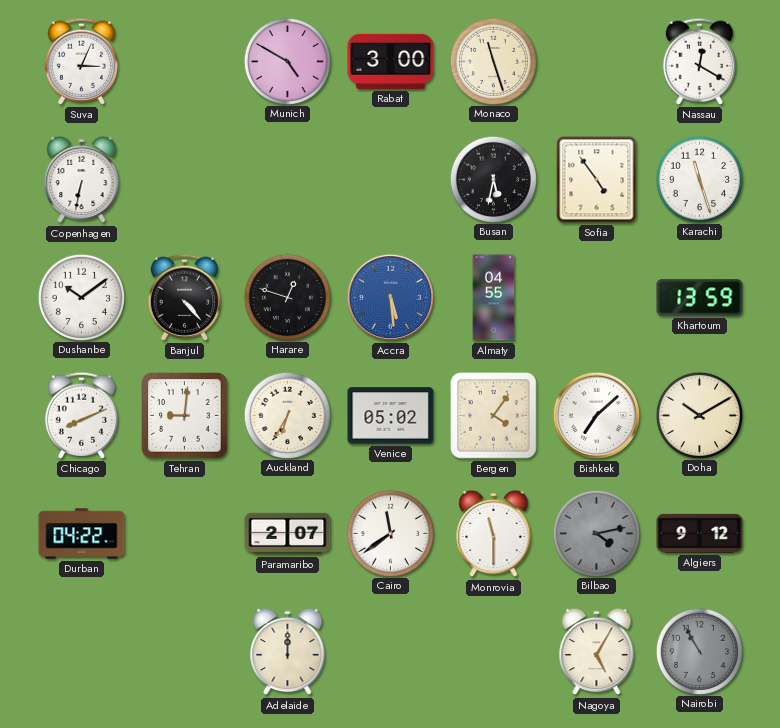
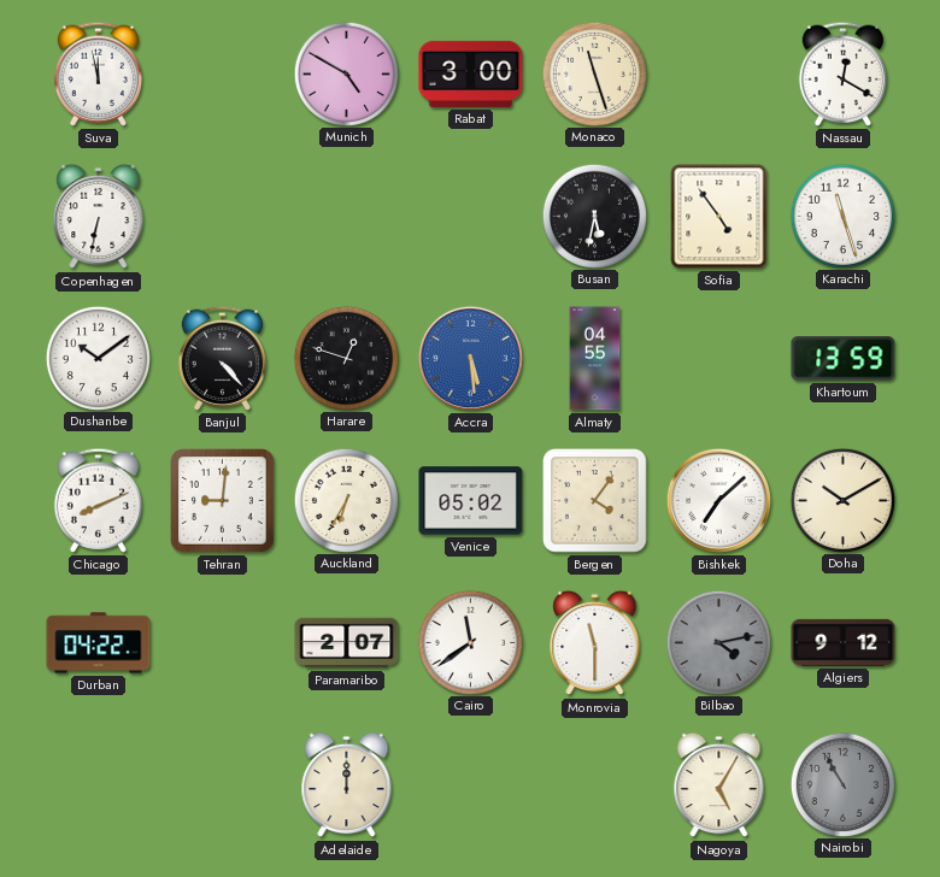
Suva: 3:04 -> 11:58 (98, 73)
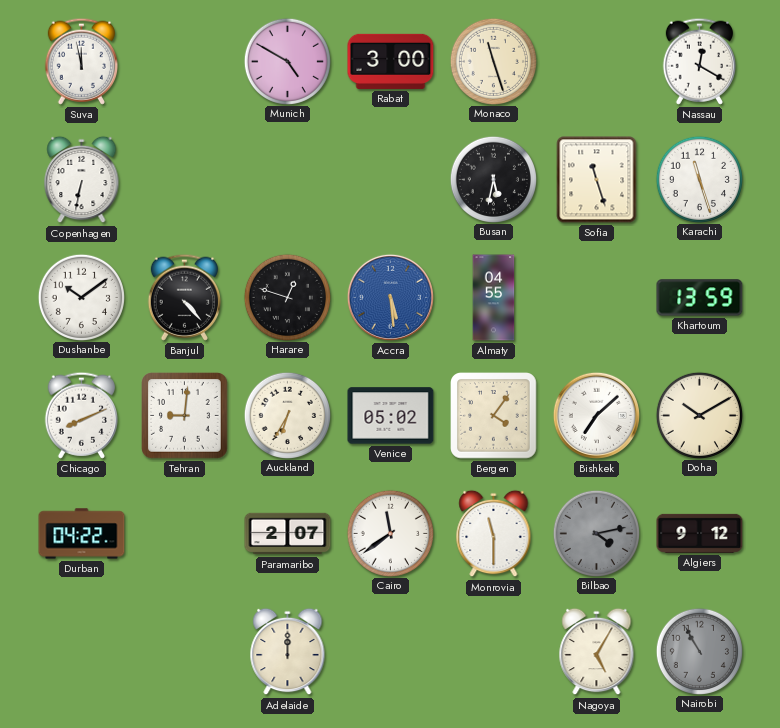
Sofia: 4:54 -> 11:27 (597, 180)
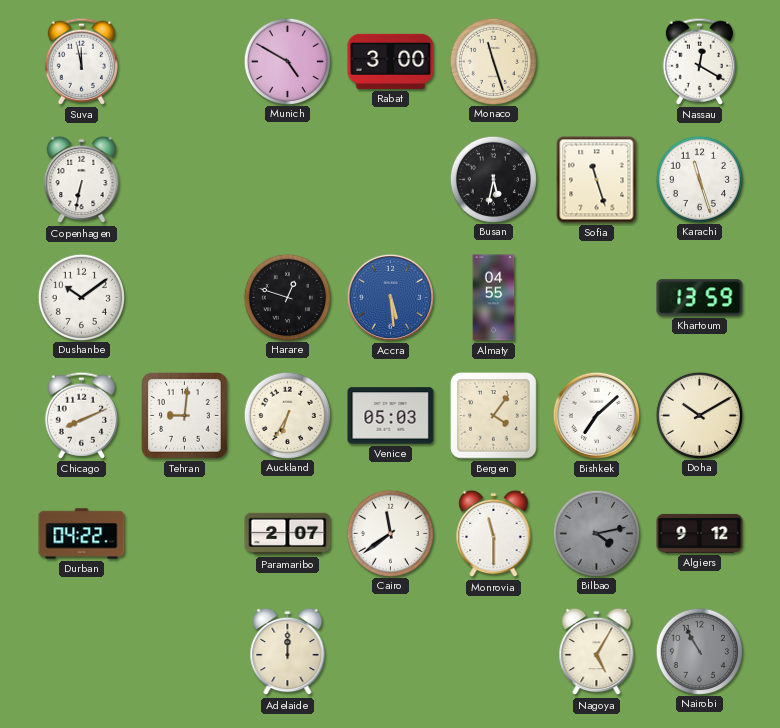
Banjul: 4:23 -> none (184, 297)
Venice: 05:02 -> 05:03 (391, 416)
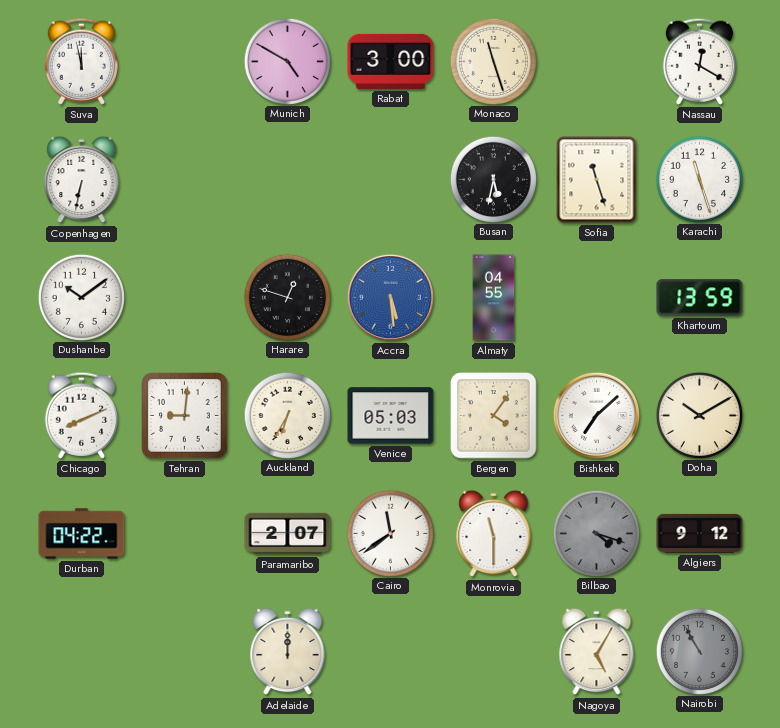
Bilbao: 4:13 -> 4:18 (596, 533)
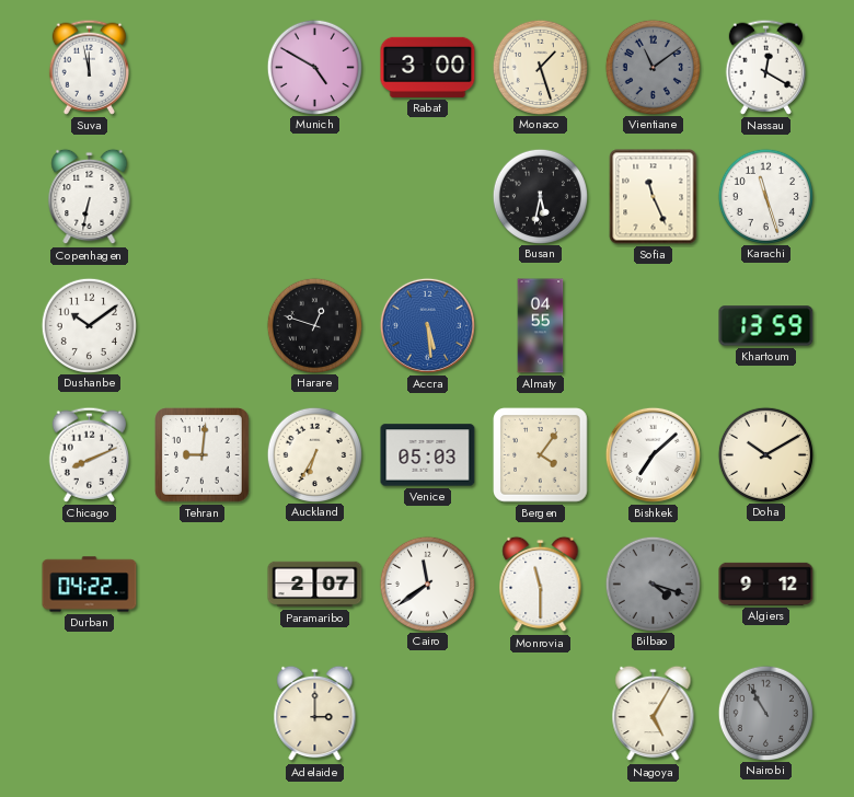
Monaco: 11:27 -> 1:27 (540, 67)
Vientiane: none -> 11:09 (653, 67)
Sofia: 11:27 -> 11:26 (654, 197)
Adelaide: 12:00 -> 3:00 (315, 714)
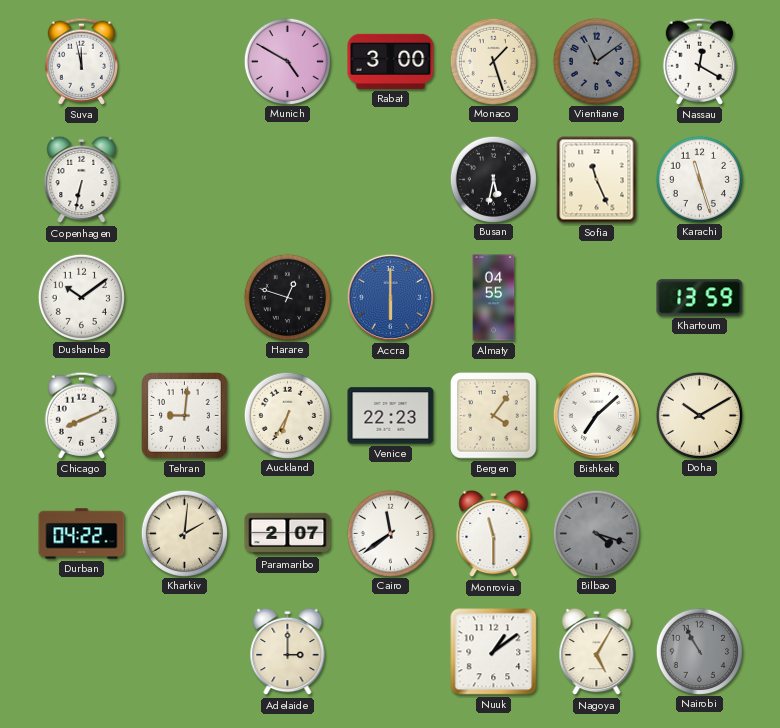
Accra: 5:29 -> 6:00 (390, 297)
Venice: 05:03 -> 22:23 (391, 416)
Kharkiv: none -> 2:01 (184, 533)
Algiers: 9:12 -> none (766, 584)
Nuuk: none -> 1:09 (494, 652)
